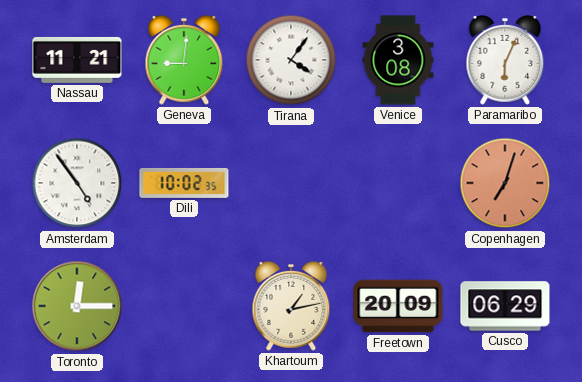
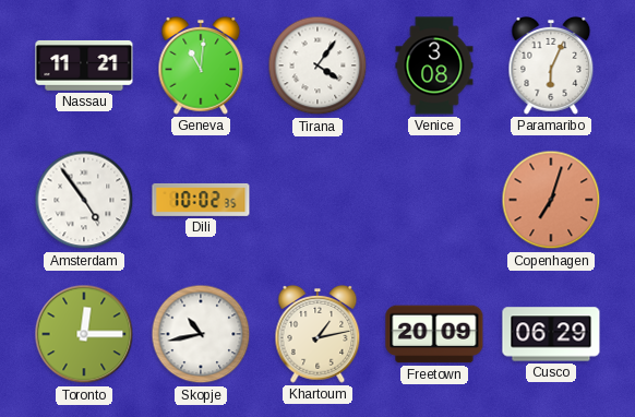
Geneva: 9:01 -> 11:01 (201, 65)
Skopje: none -> 10:43 (201, 334)
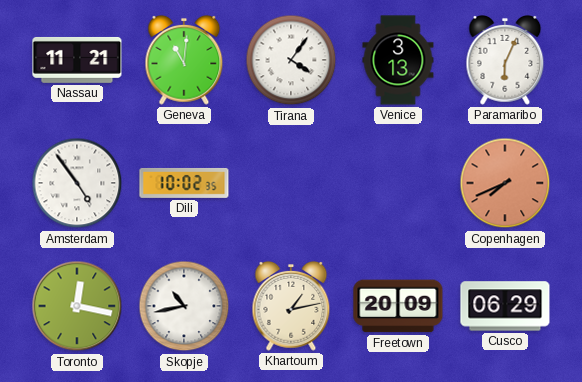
Venice: 3:08 -> 3:13 (398, 60)
Copenhagen: 7:03 -> 7:41 (505, 183)
Toronto: 12:15 -> 12:17 (77, 306)
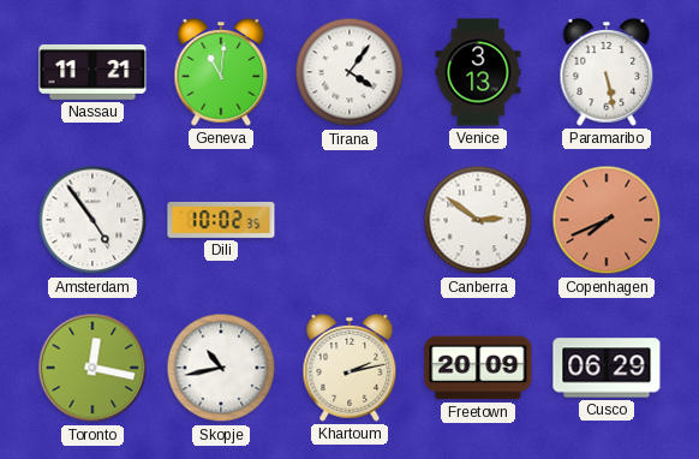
Paramaribo: 6:04 -> 5:28 (607, 72)
Canberra: none -> 2:51 (478, 220)
Khartoum: 1:13 -> 2:13 (349, 368)
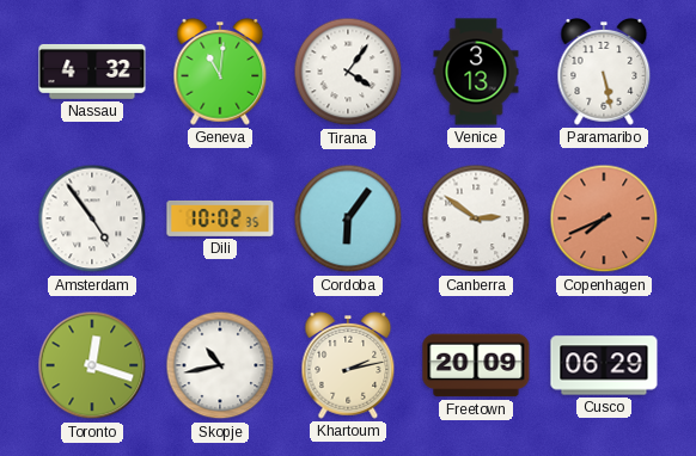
Nassau: 11:21 -> 4:32 (92, 72)
Cordoba: none -> 6:06 (348, 218)
Toronto: 12:17 -> 12:18 (92, 365)
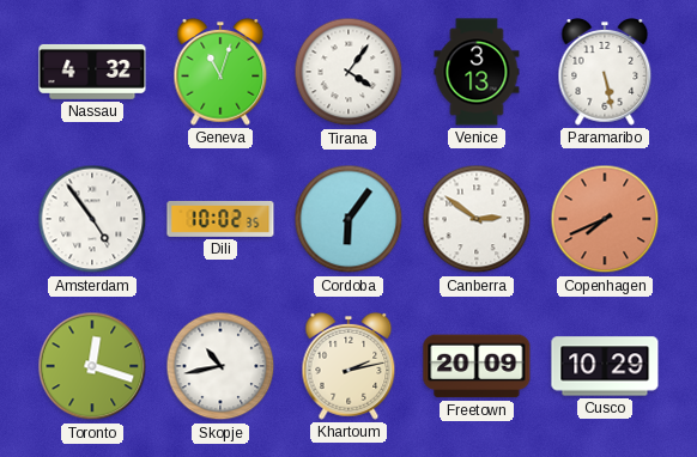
Geneva: 11:01 -> 11:03 (220, 72)
Cusco: 06:29 -> 10:29 (605, 366)
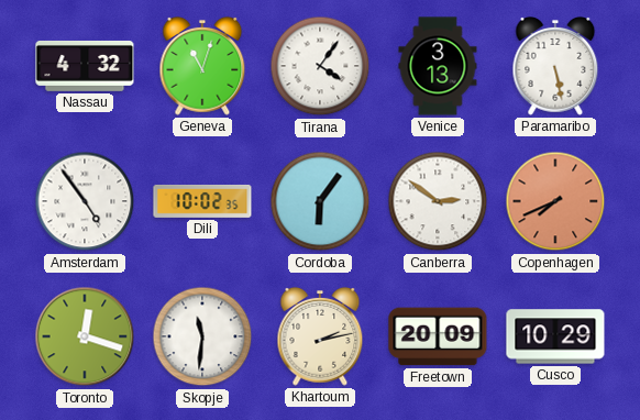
Skopje: 10:43 -> 11:31 (202, 336)
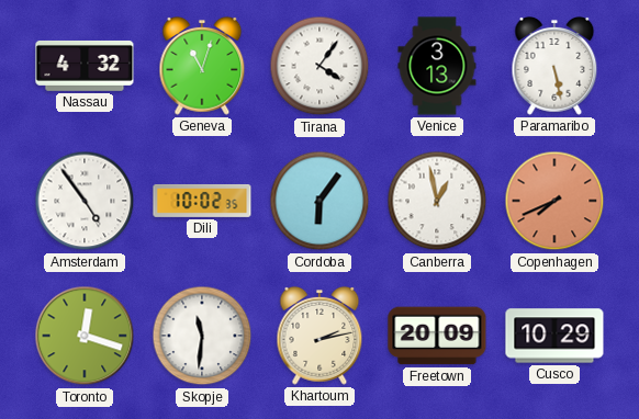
Canberra: 2:51 -> 12:58 (437, 201)
